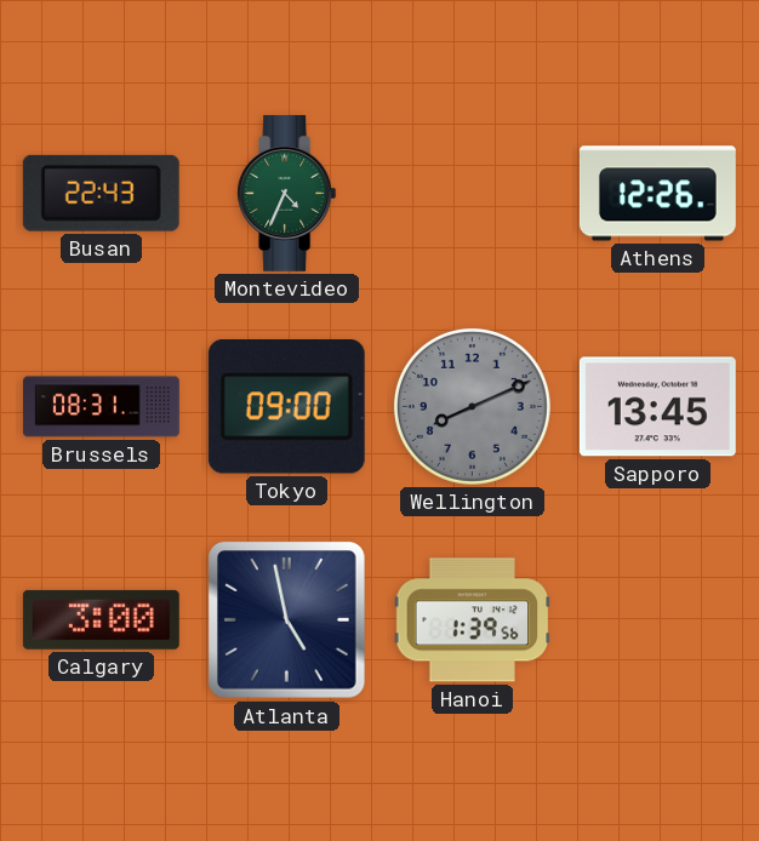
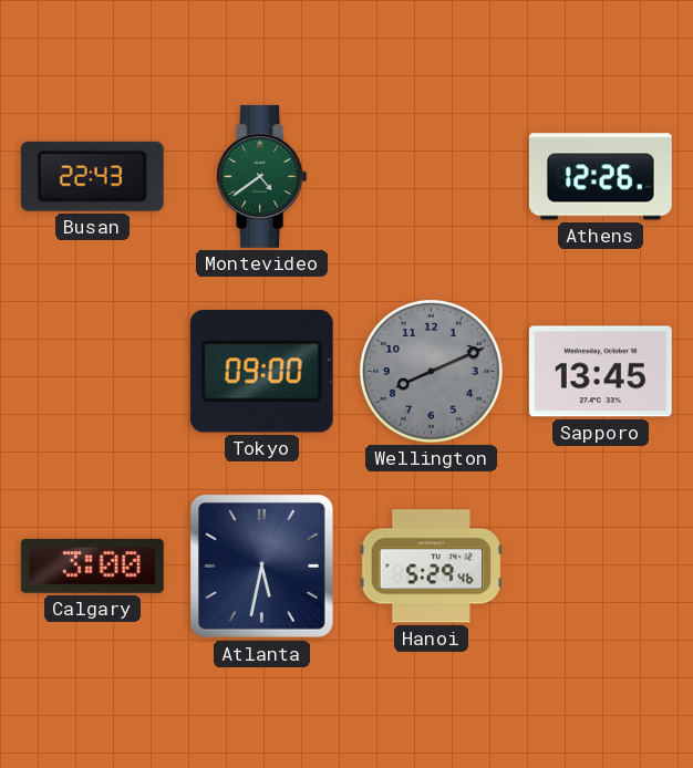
Montevideo: 4:34 -> 4:39 (262, 176)
Brussels: 08:31 -> none (102, 407)
Atlanta: 4:58 -> 5:32 (262, 567)
Hanoi: 1:39 -> 5:29 (432, 567)
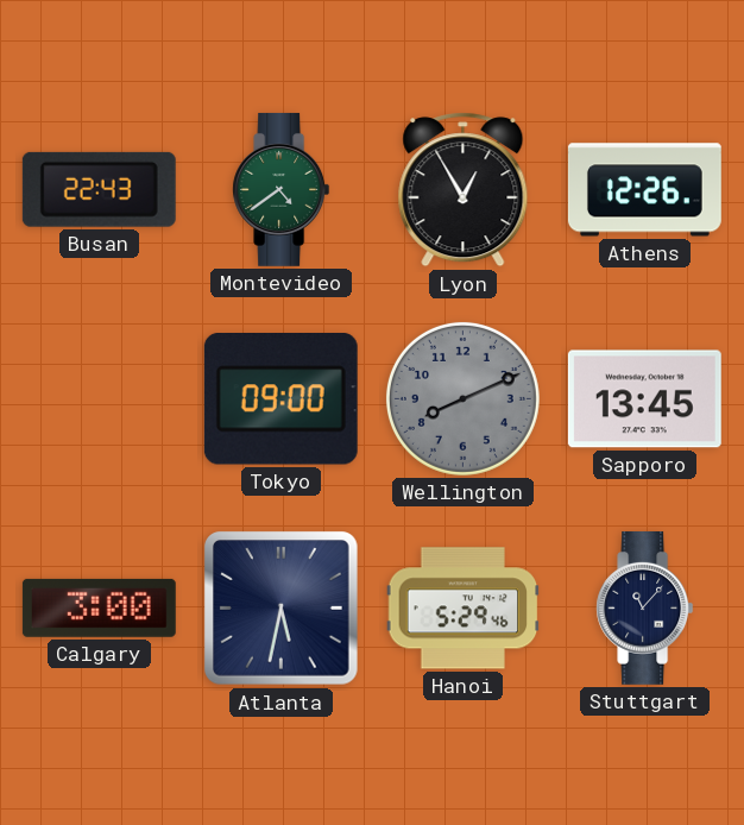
Lyon: none -> 12:55 (464, 190)
Stuttgart: none -> 11:07 (645, 607)
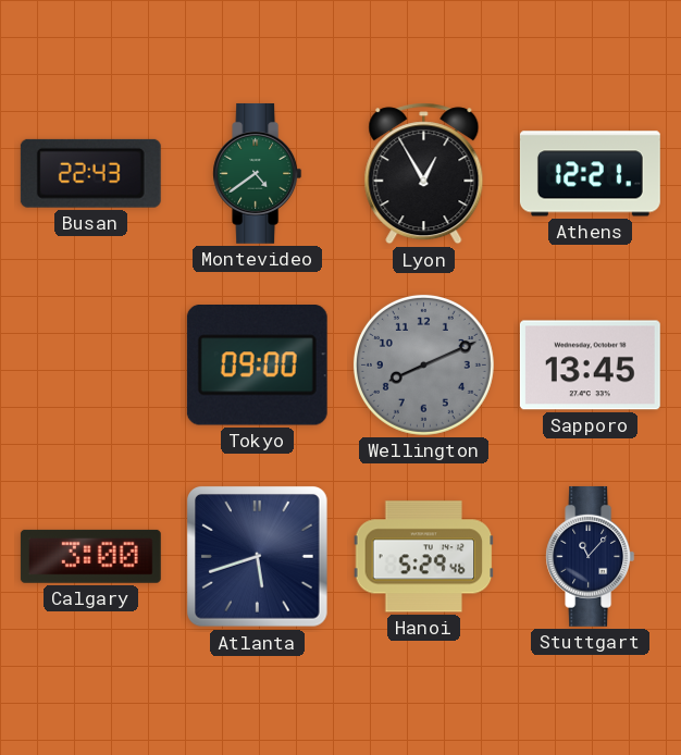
Athens: 12:26 -> 12:21 (590, 174)
Atlanta: 5:32 -> 5:42 (258, 557)
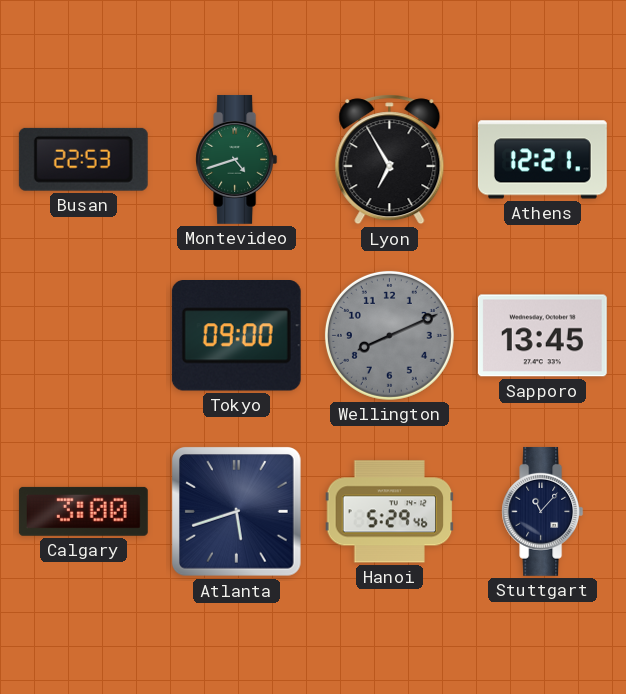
Busan: 22:43 -> 22:53 (83, 159)
Montevideo: 4:39 -> 4:42 (237, 159)
Lyon: 12:55 -> 6:55 (390, 160)
